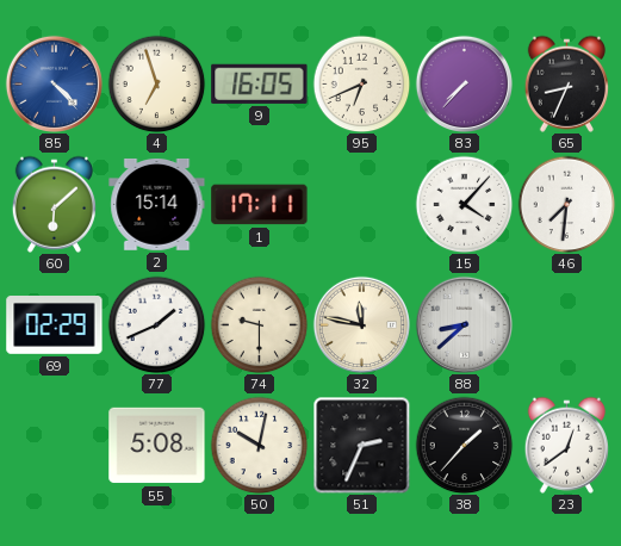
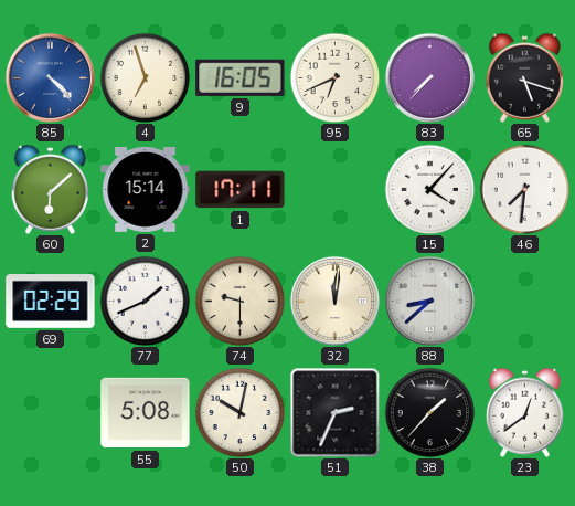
65: 8:34 -> 5:18 (524, 77)
32: 11:47 -> 12:01 (334, 301)
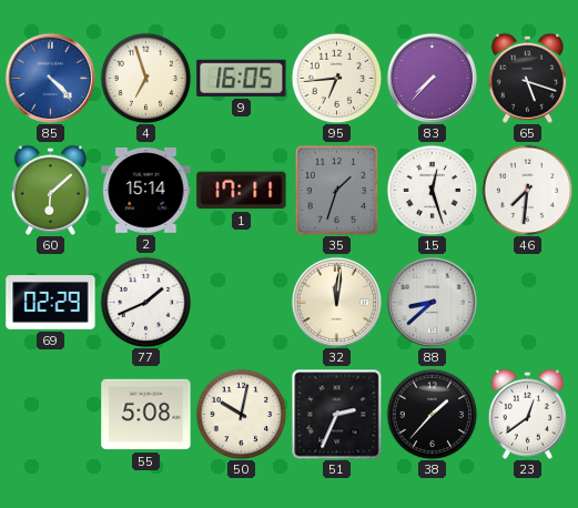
95: 6:41 -> 6:44 (336, 78)
35: none -> 1:33 (337, 190)
15: 4:07 -> 12:27 (432, 190)
74: 9:30 -> none (239, 301)
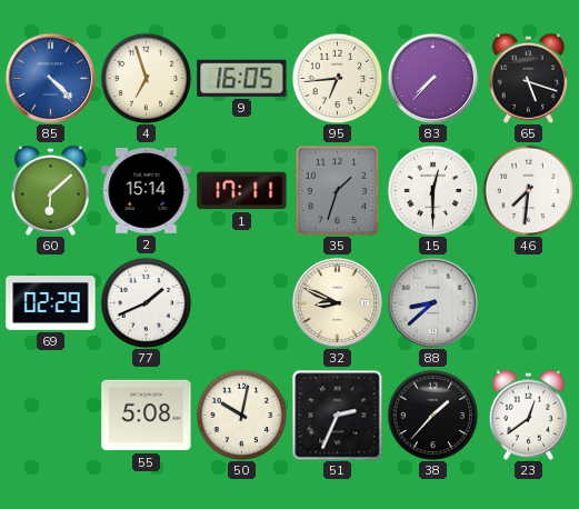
15: 12:27 -> 12:30 (432, 190)
32: 12:01 -> 8:49 (337, 302)
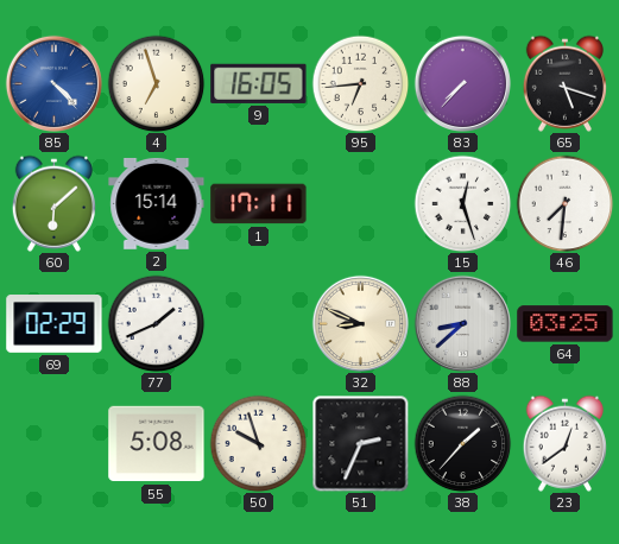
35: 1:33 -> none (338, 190)
15: 12:30 -> 12:27 (462, 203)
64: none -> 03:25 (566, 324)
50: 10:02 -> 9:57 (258, 443)
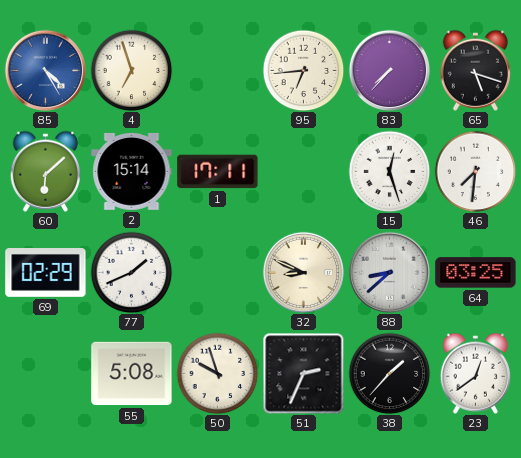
85: 4:23 -> 4:25 (45, 70)
9: 16:05 -> none (259, 83)
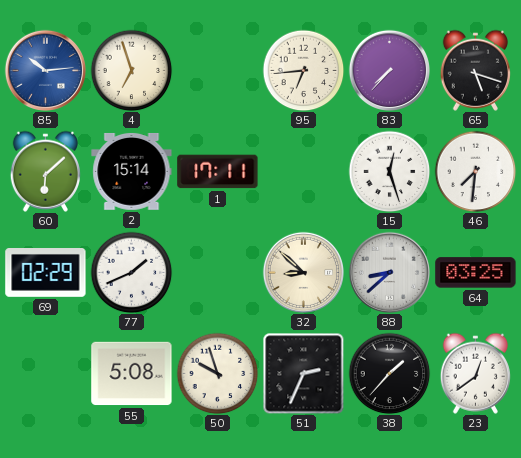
85: 4:25 -> 10:14 (45, 70)
32: 8:49 -> 8:52 (303, 272)
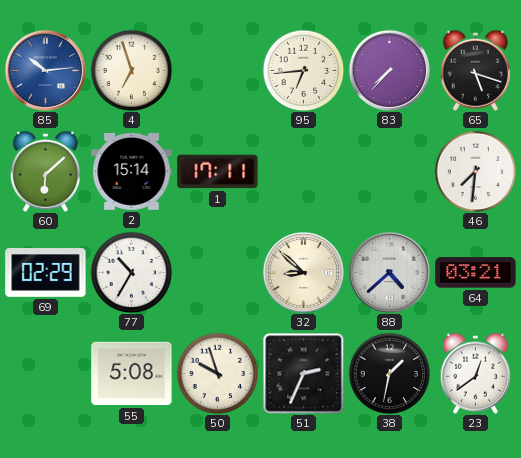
15: 12:27 -> none (389, 171)
77: 1:41 -> 10:35 (131, 272)
88: 8:38 -> 4:38 (389, 272)
64: 03:25 -> 03:21 (476, 273)
38: 1:37 -> 1:32 (389, 373)
